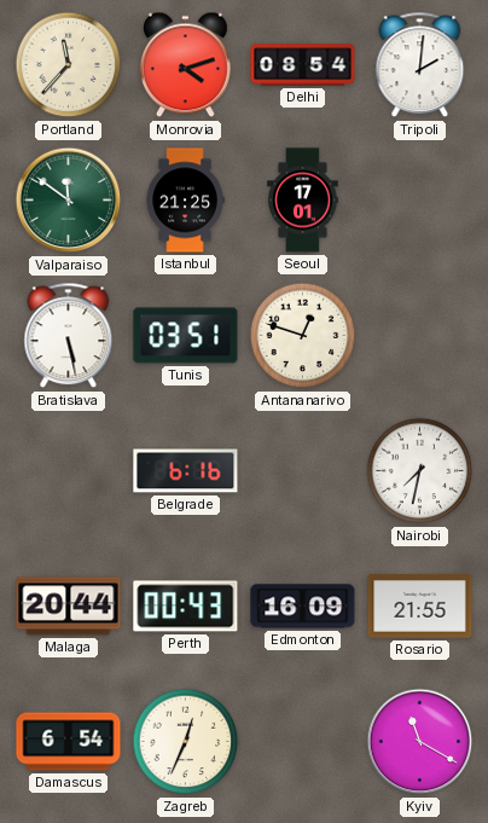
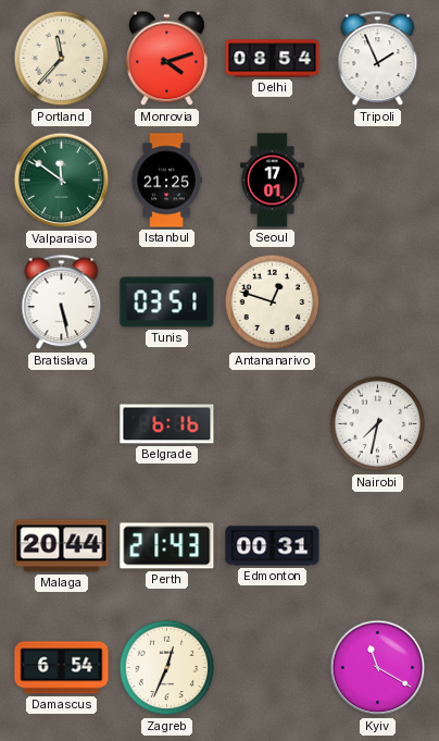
Tripoli: 2:01 -> 1:56 (378, 59)
Perth: 00:43 -> 21:43 (167, 546)
Edmonton: 16:09 -> 00:31 (273, 546)
Rosario: 21:55 -> none (420, 607)
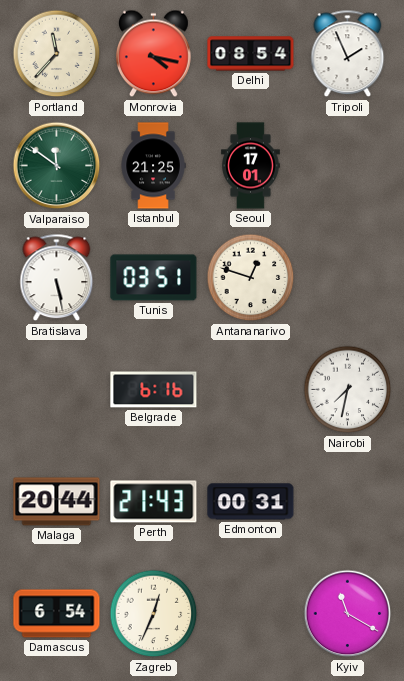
Monrovia: 4:12 -> 4:17 (153, 54)
